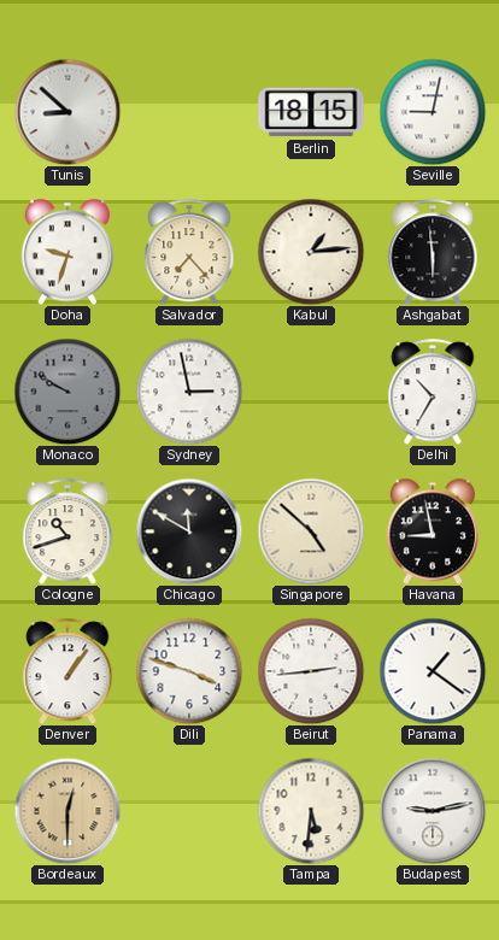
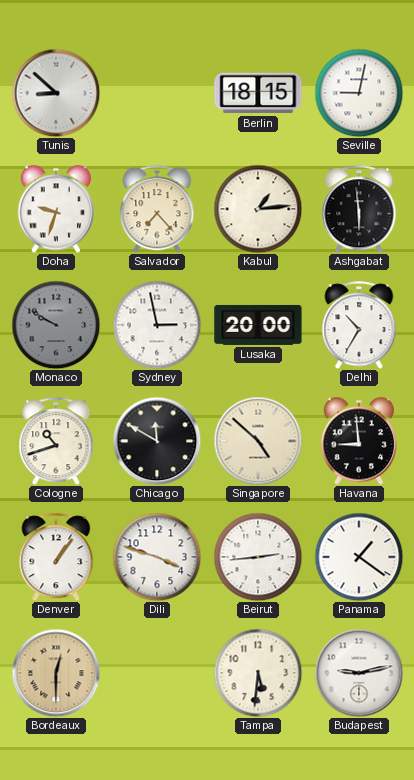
Lusaka: none -> 20:00 (258, 325)
Havana: 8:58 -> 8:59 (358, 441)
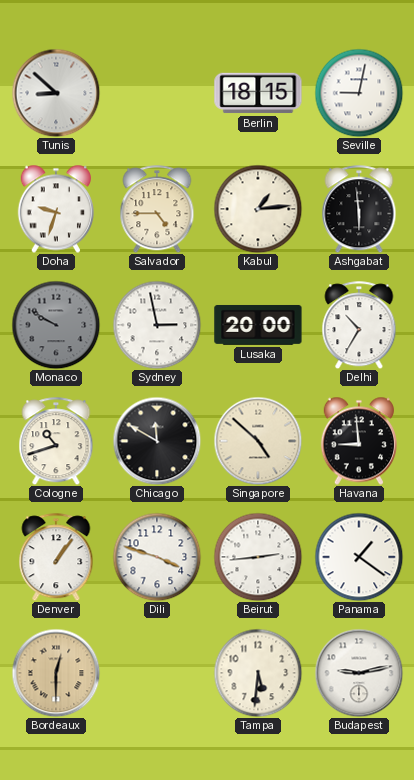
Salvador: 7:23 -> 4:45 (157, 209)
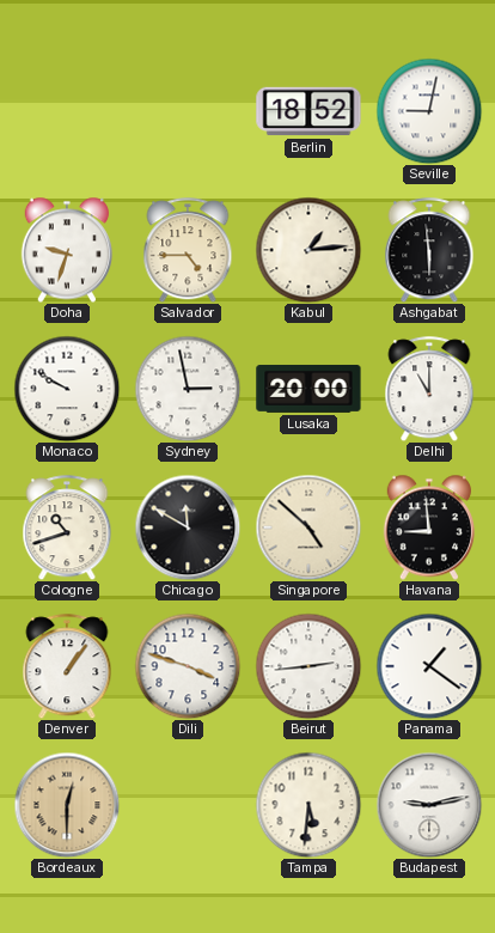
Tunis: 8:52 -> none (56, 93)
Berlin: 18:15 -> 18:52 (308, 111)
Monaco dial: grey -> white (67, 389)
Delhi: 10:35 -> 11:00 (429, 389)
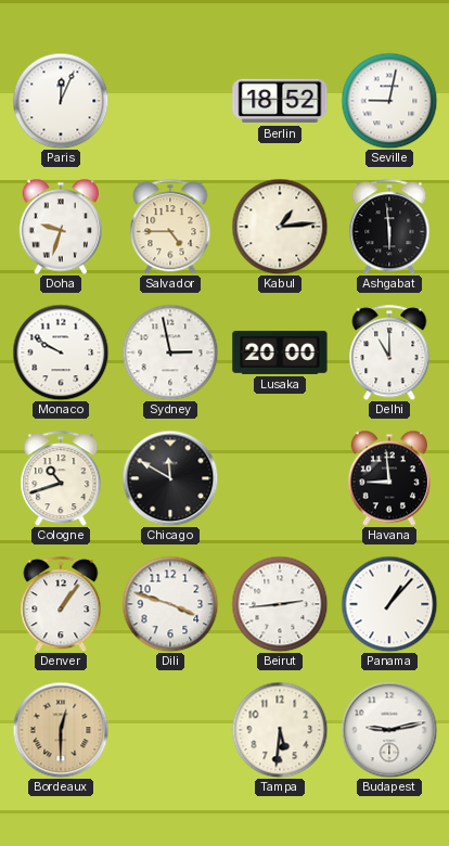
Paris: none -> 12:04 (61, 101)
Singapore: 4:52 -> none (308, 528)
Panama: 1:21 -> 1:07 (389, 604)
